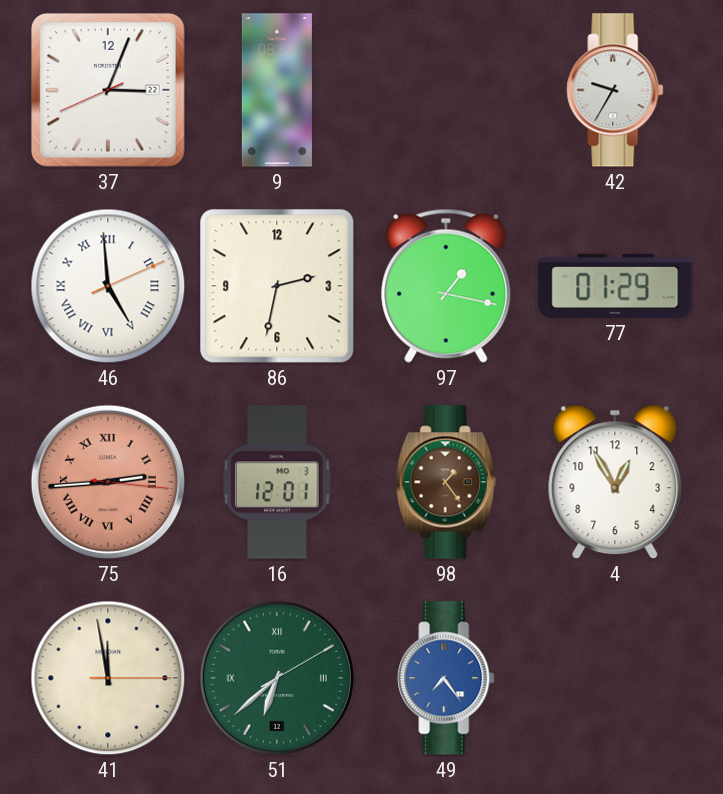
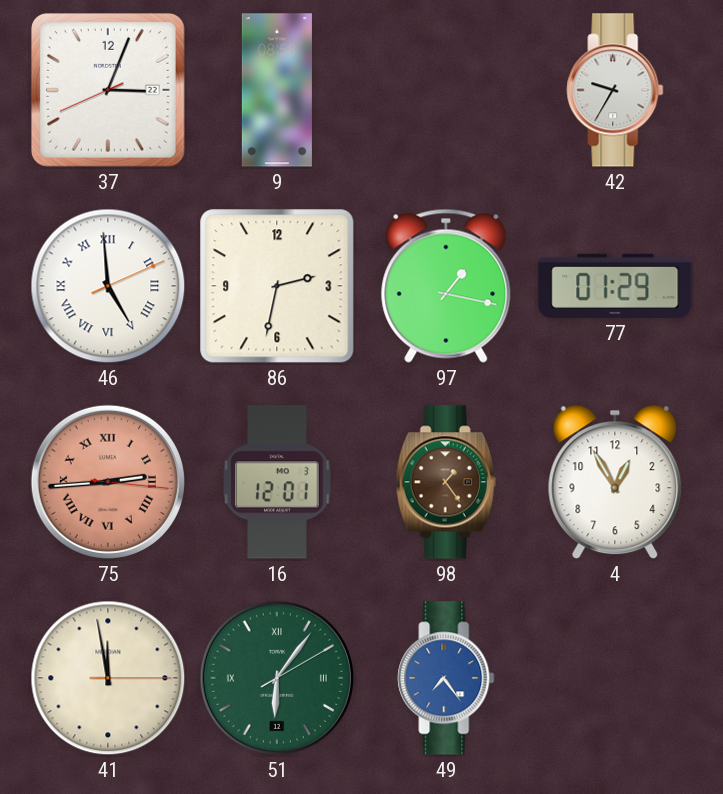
51: 6:38 -> 6:06 (277, 678)
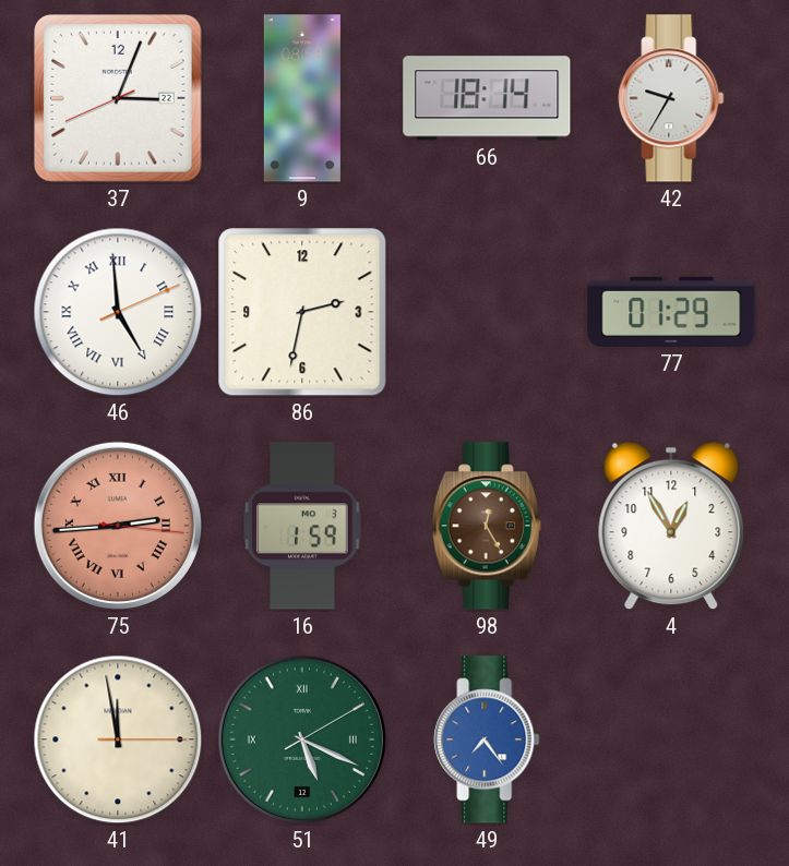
66: none -> 18:14 (487, 98)
97: 1:17 -> none (446, 286)
16: 12:01 -> 1:59 (302, 526)
98: 1:24 -> 12:25 (487, 526)
51: 6:06 -> 5:19 (302, 739)
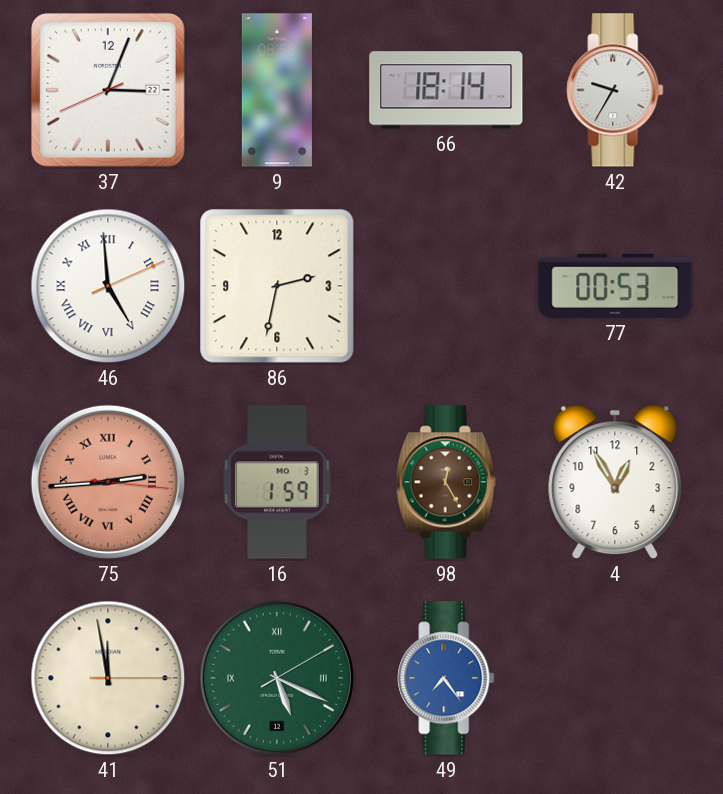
77: 01:29 -> 00:53 (615, 286)
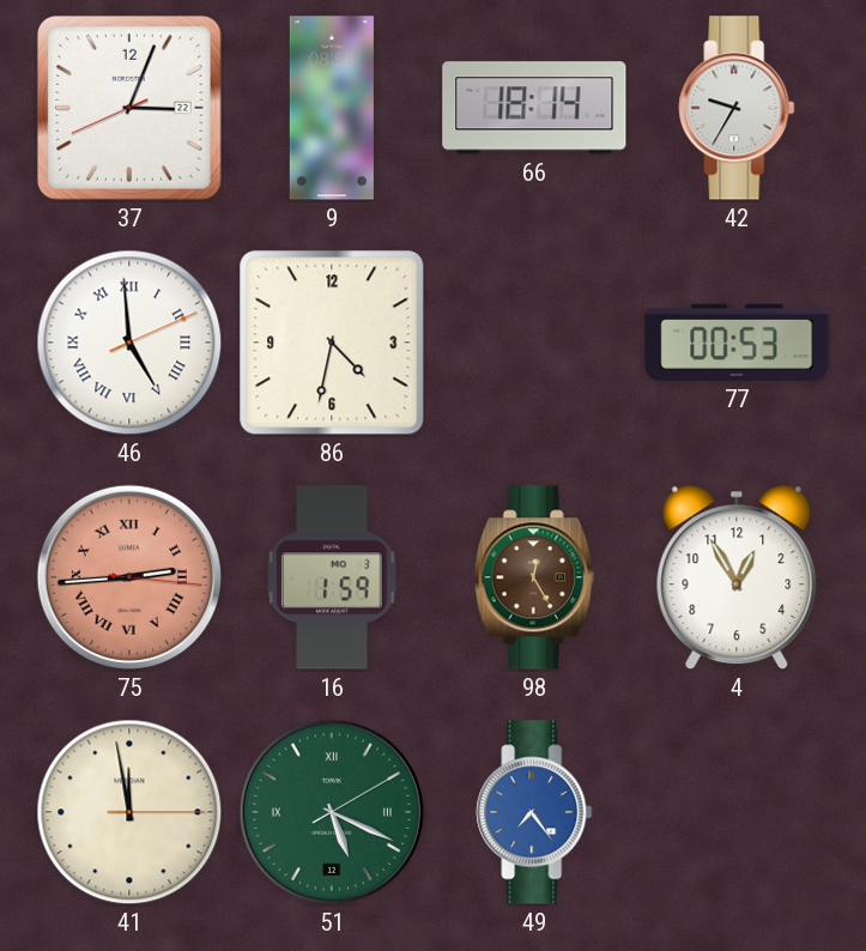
86: 2:32 -> 4:32 (332, 343)
